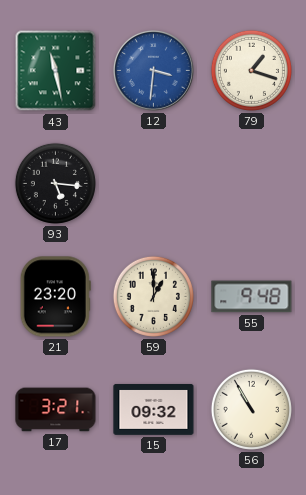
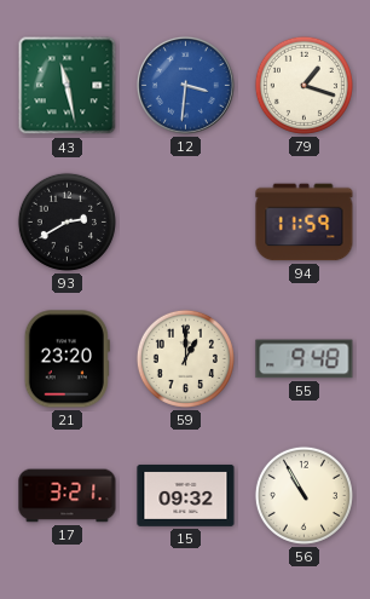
93: 5:16 -> 2:40 (67, 221)
94: none -> 11:59 (305, 223)
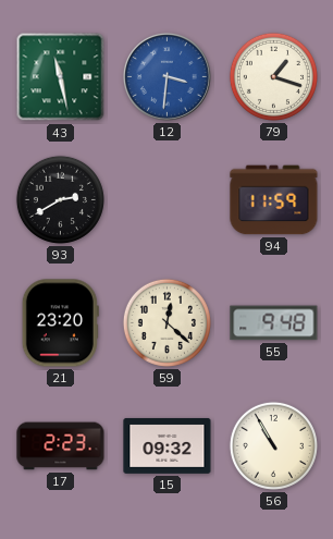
59: 1:00 -> 12:22 (166, 322)
17: 3:21 -> 2:23 (61, 446)
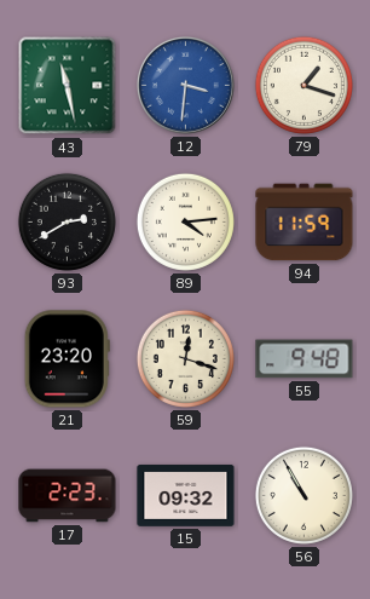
89: none -> 4:14 (185, 221)
59: 12:22 -> 12:18 (185, 358)
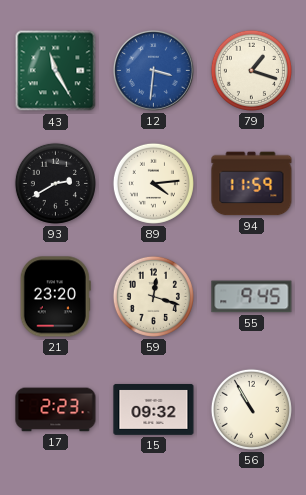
43: 11:28 -> 11:25 (56, 71)
55: 9:48 -> 9:45 (252, 297)
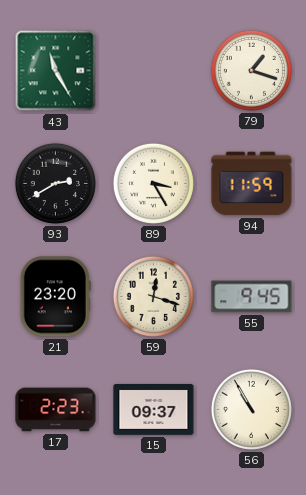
12: 3:31 -> none (153, 70)
89: 4:14 -> 3:25 (153, 183)
15: 09:32 -> 09:37 (154, 409)
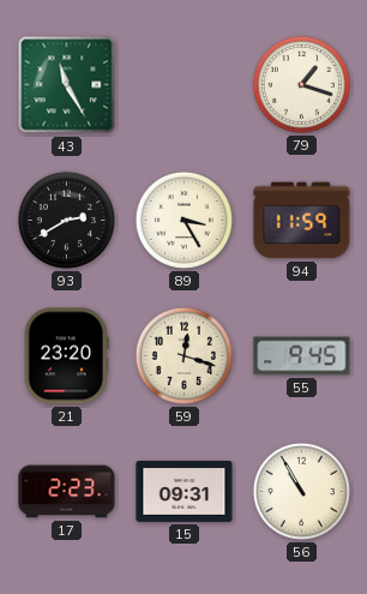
15: 09:37 -> 09:31 (185, 491)
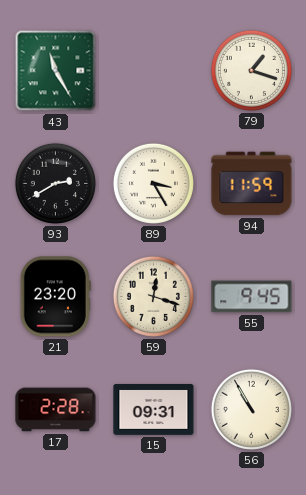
17: 2:23 -> 2:28 (56, 410)
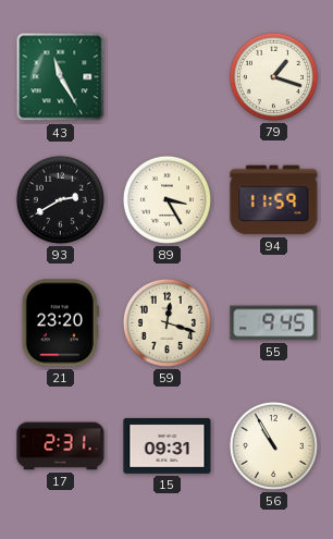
17: 2:28 -> 2:31 (61, 446)
